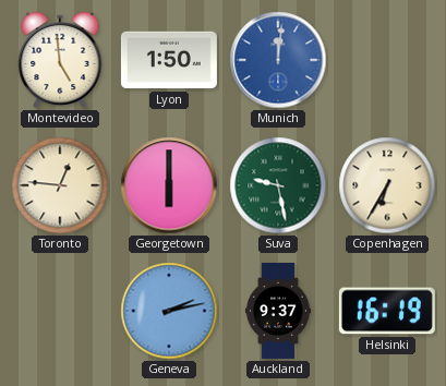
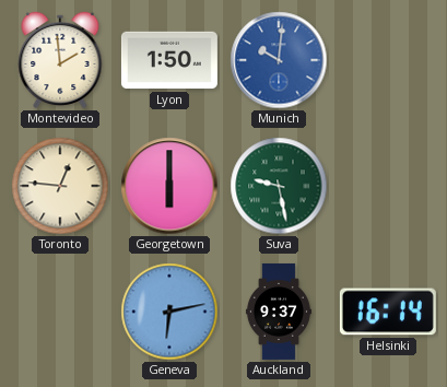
Montevideo: 4:59 -> 1:59 (60, 60)
Munich: 12:01 -> 10:01 (279, 60)
Copenhagen: 6:35 -> none (387, 185)
Geneva: 2:13 -> 6:13 (169, 312)
Helsinki: 16:19 -> 16:14 (388, 312)
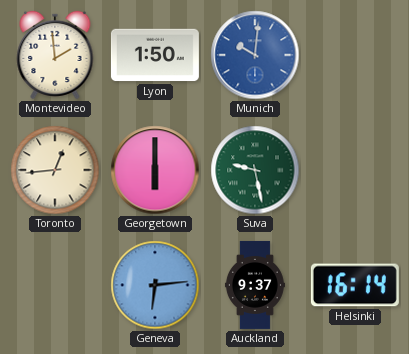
Toronto: 12:46 -> 12:44 (55, 170)
Geneva: 6:13 -> 6:14 (155, 285)
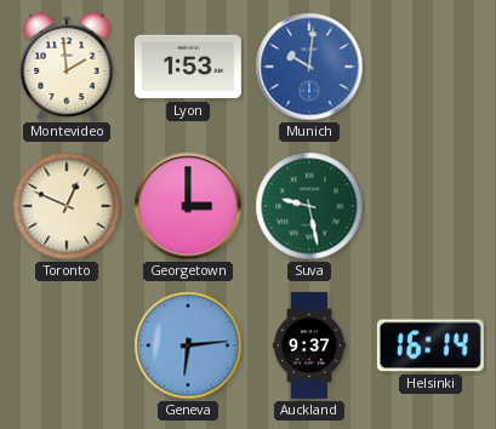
Lyon: 1:50 -> 1:53 (188, 67)
Toronto: 12:44 -> 12:49 (67, 206)
Georgetown: 6:00 -> 3:00 (188, 206)
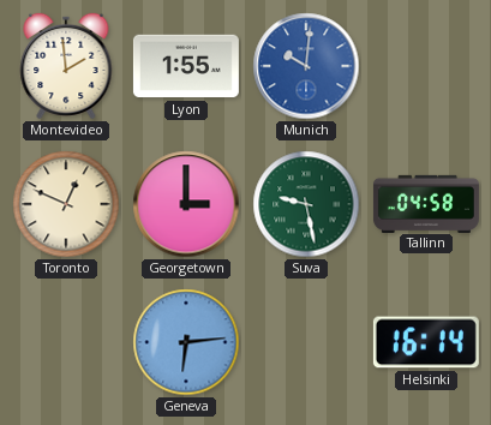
Lyon: 1:53 -> 1:55 (186, 66)
Tallinn: none -> 04:58 (426, 203)
Auckland: 9:37 -> none (309, 345)
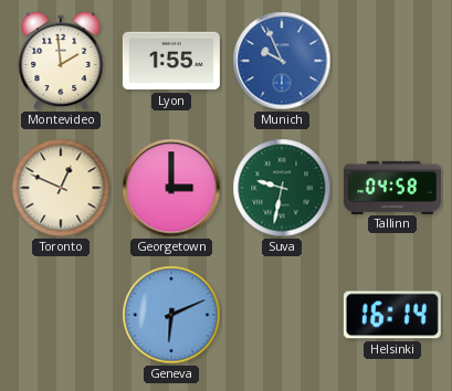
Munich: 10:01 -> 9:56 (282, 61)
Suva: 9:28 -> 9:32 (282, 188)
Geneva: 6:14 -> 6:11 (171, 315)
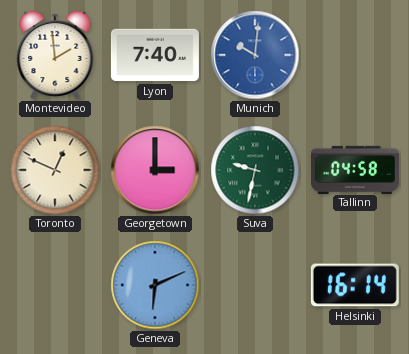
Lyon: 1:55 -> 7:40 (155, 55)
Munich: 9:56 -> 10:01 (255, 55)
